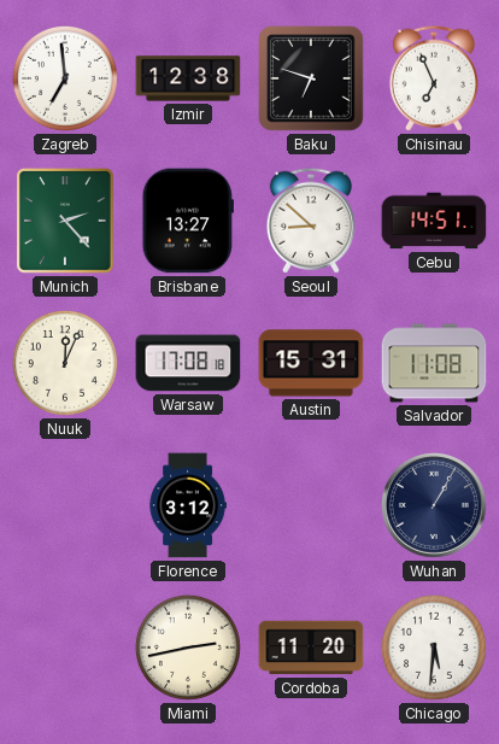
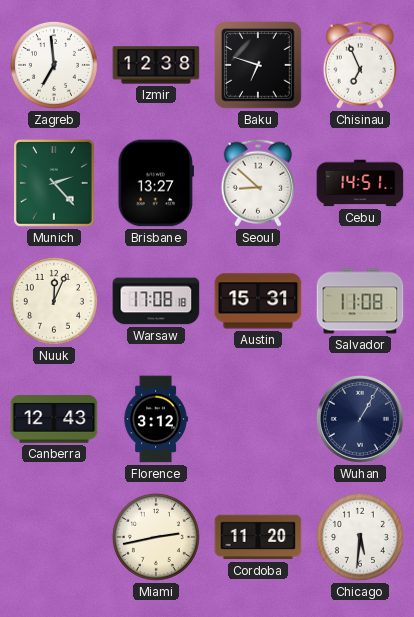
Canberra: none -> 12:43 (54, 419)
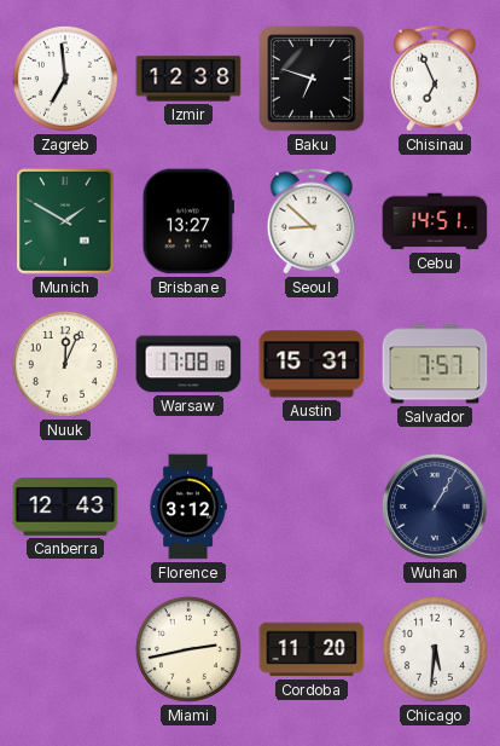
Munich: 2:23 -> 1:50 (66, 221)
Salvador: 11:08 -> 7:57 (435, 364)
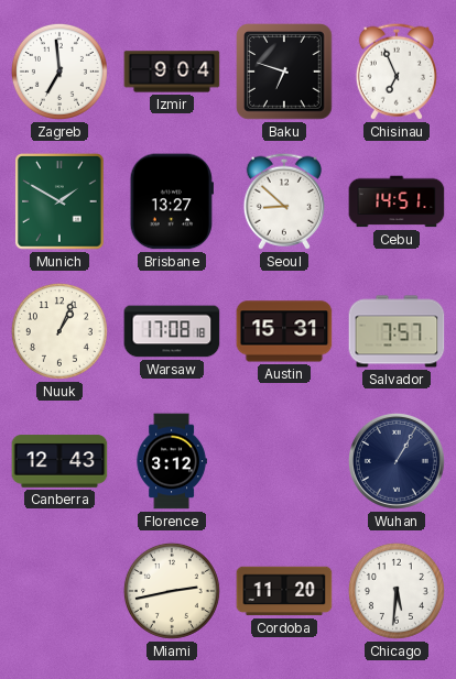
Izmir: 12:38 -> 9:04 (172, 72)
Nuuk: 12:04 -> 1:04 (59, 331)
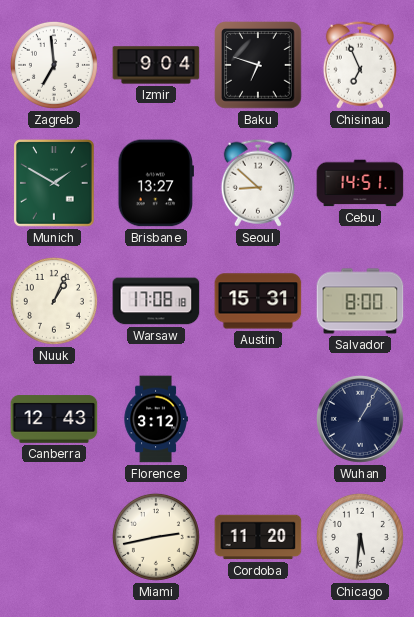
Salvador: 7:57 -> 8:00 (360, 301)
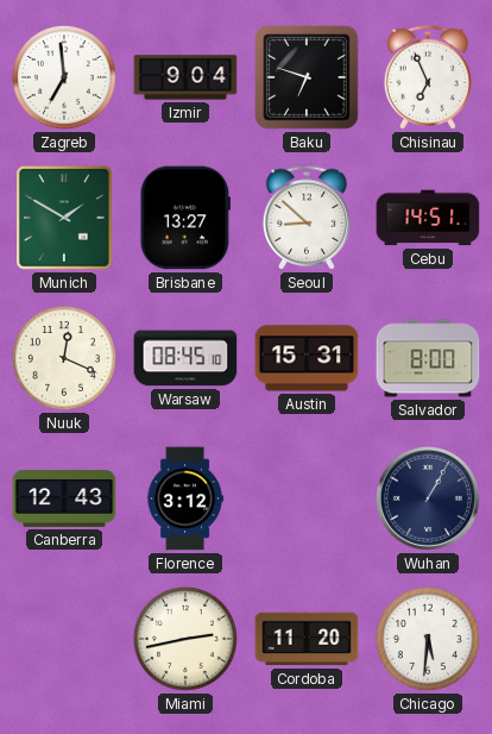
Nuuk: 1:04 -> 12:19 (64, 358)
Warsaw: 17:08 -> 08:45 (185, 358)
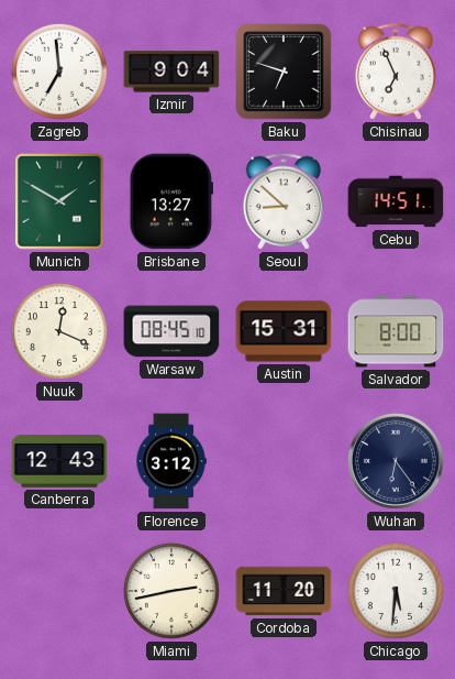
Wuhan: 1:05 -> 6:24 (396, 461)
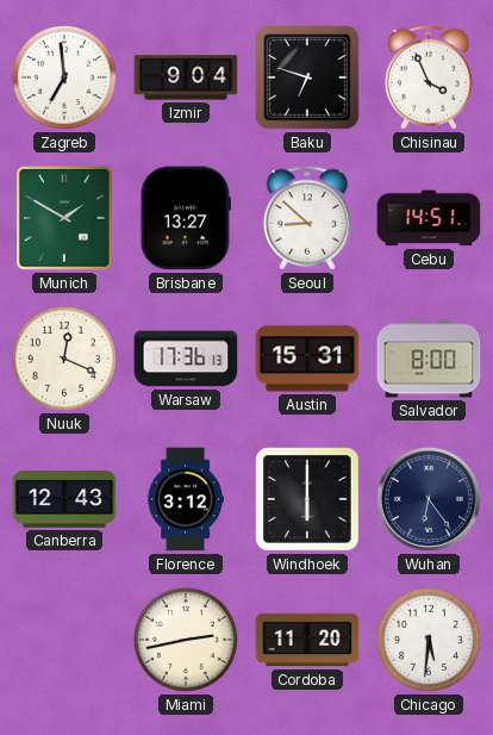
Chisinau: 6:56 -> 3:56 (429, 77)
Warsaw: 08:45 -> 17:36 (186, 359)
Windhoek: none -> 6:00 (307, 499)
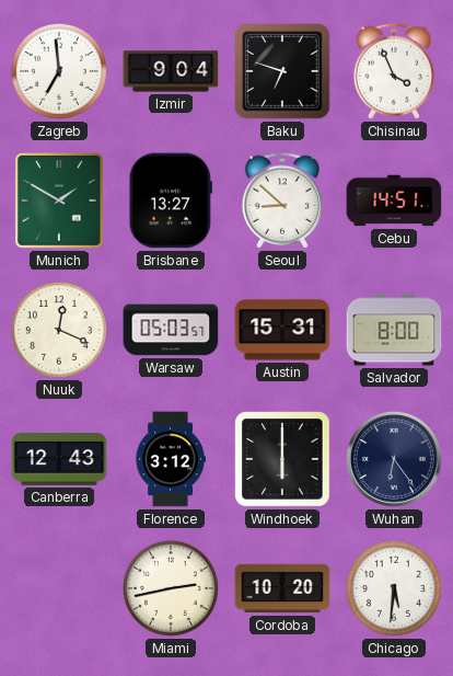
Warsaw: 17:36 -> 05:03 (171, 330)
Cordoba: 11:20 -> 10:20 (282, 588)
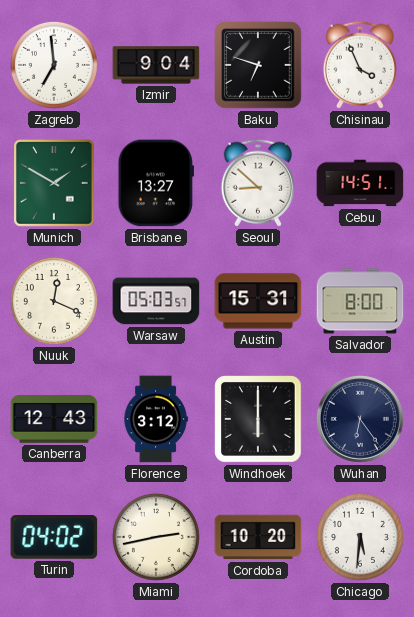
Turin: none -> 04:02 (54, 538)
